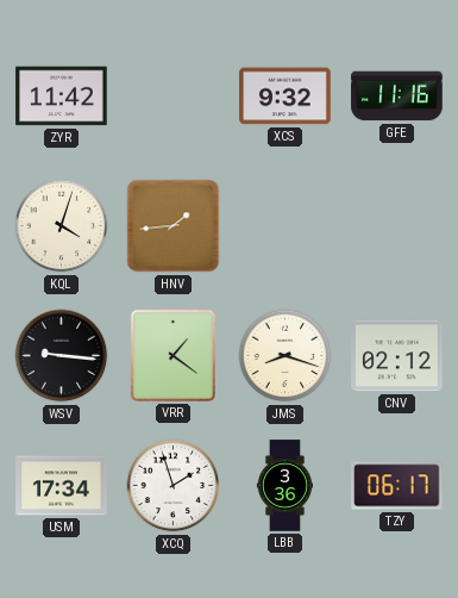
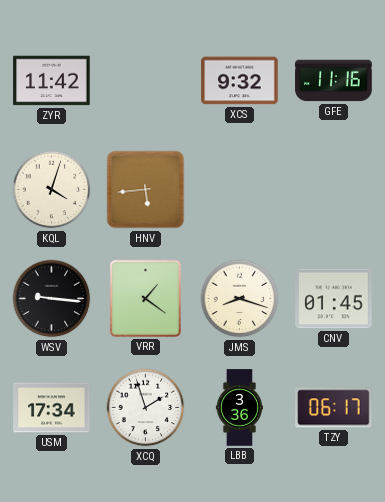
HNV: 1:44 -> 5:44 (146, 190)
CNV: 02:12 -> 01:45 (334, 299)
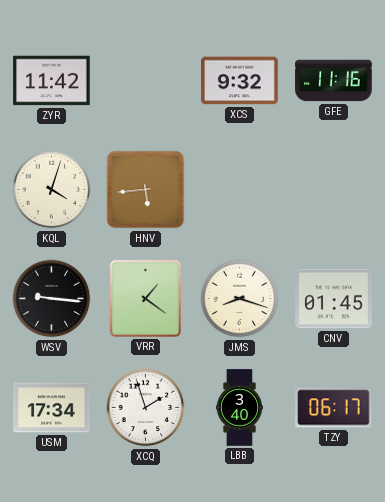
LBB: 3:36 -> 3:40 (239, 408)
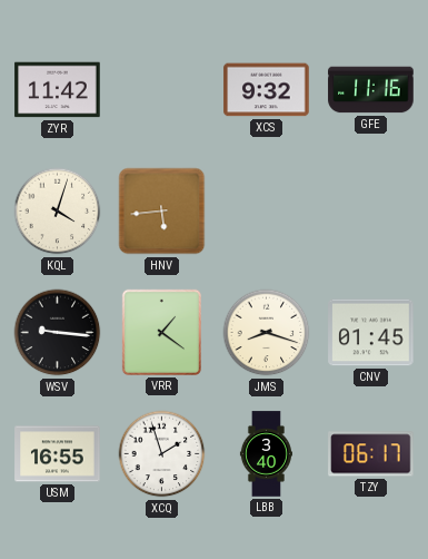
USM: 17:34 -> 16:55 (58, 454)
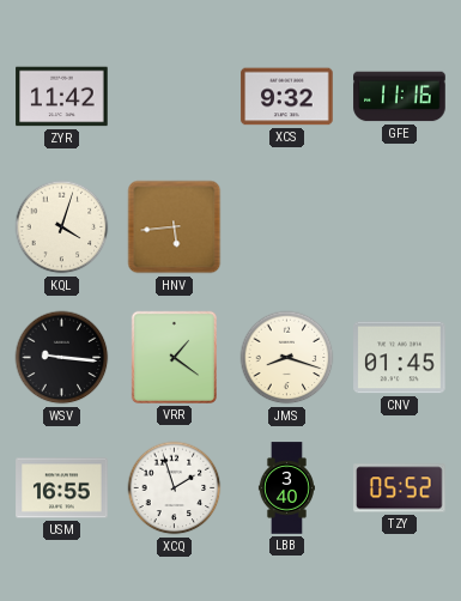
TZY: 06:17 -> 05:52 (400, 488)
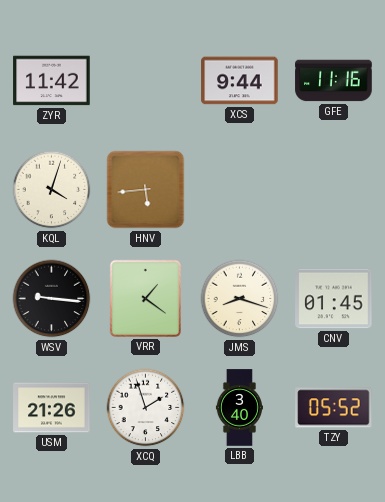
XCS: 9:32 -> 9:44 (240, 81)
USM: 16:55 -> 21:26 (52, 408)
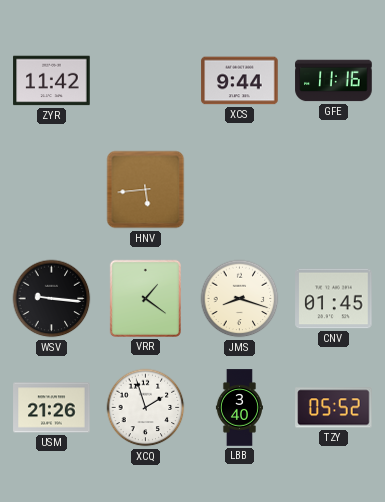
KQL: 4:03 -> none (52, 190)
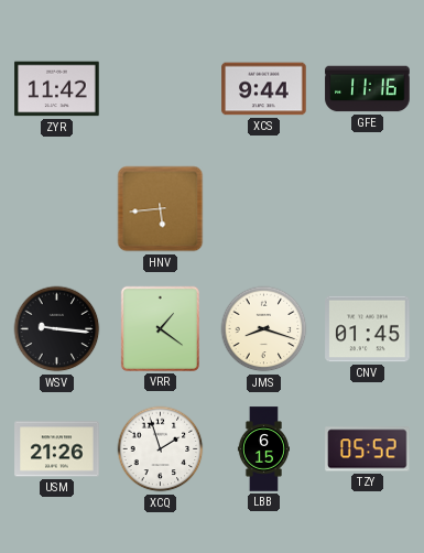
LBB: 3:40 -> 6:15 (263, 449)
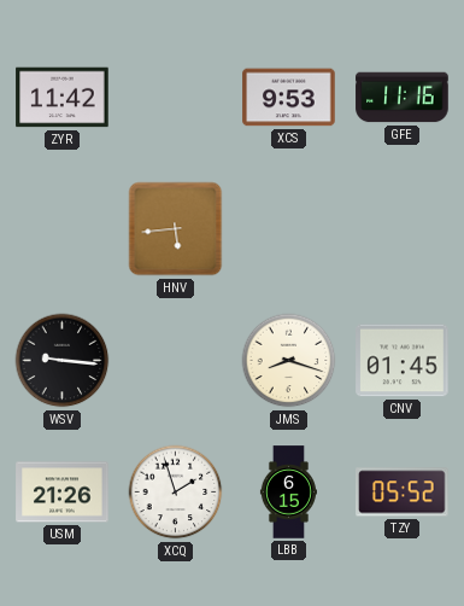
XCS: 9:44 -> 9:53 (289, 98)
VRR: 1:21 -> none (160, 328)
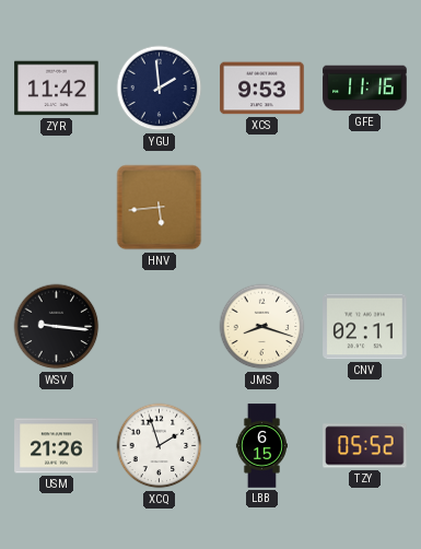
YGU: none -> 1:59 (160, 89)
CNV: 01:45 -> 02:11 (365, 327)
